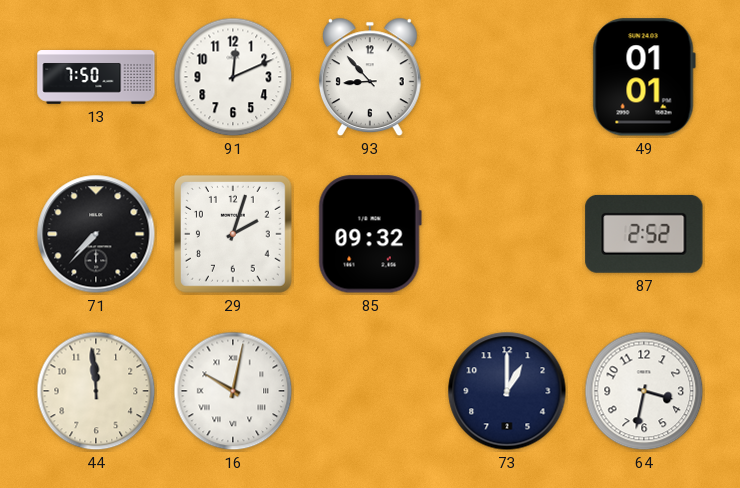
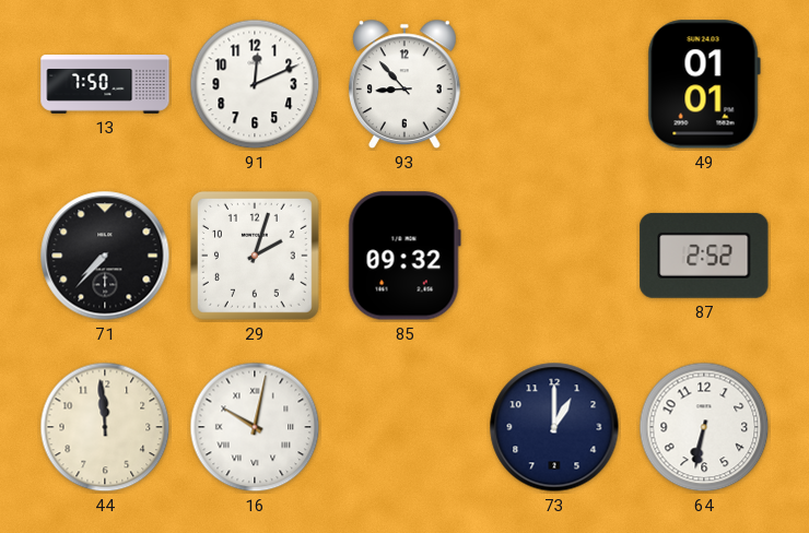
64: 3:32 -> 6:32 (704, 427)
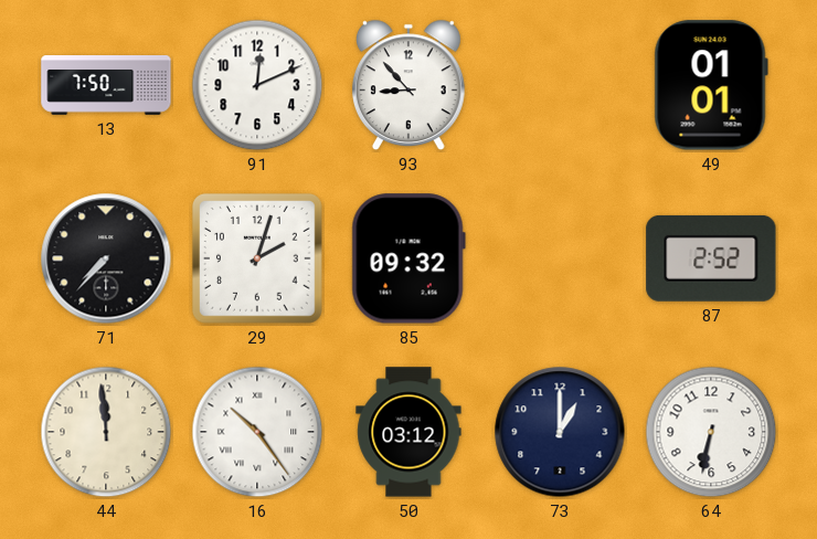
16: 10:02 -> 10:24 (257, 432)
50: none -> 03:12 (408, 432)
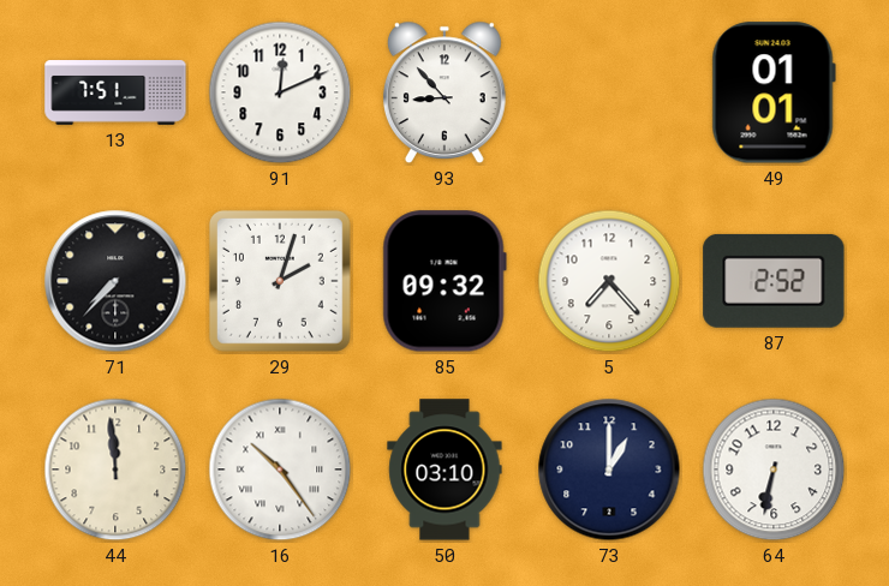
13: 7:50 -> 7:51 (115, 94)
5: none -> 7:23 (609, 281)
50: 03:12 -> 03:10 (444, 470)
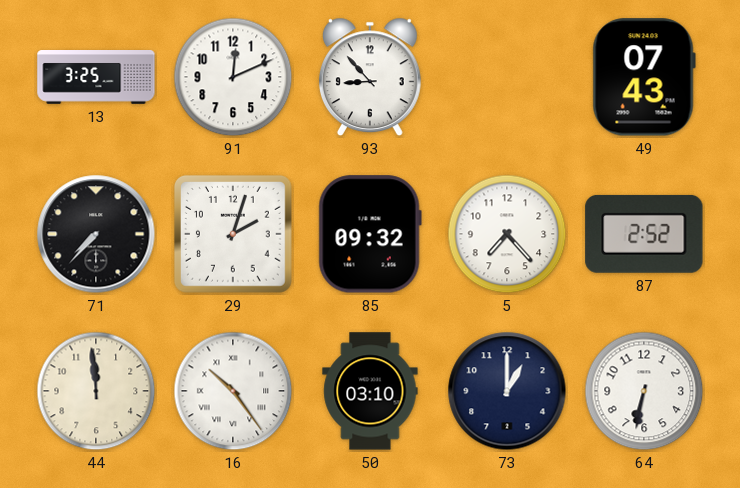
13: 7:51 -> 3:25 (96, 78)
49: 01:01 -> 07:43 (644, 77)
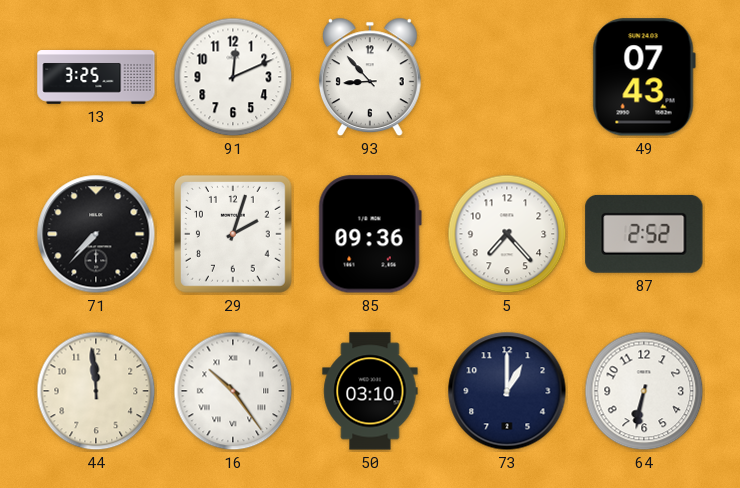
85: 09:32 -> 09:36 (370, 234)
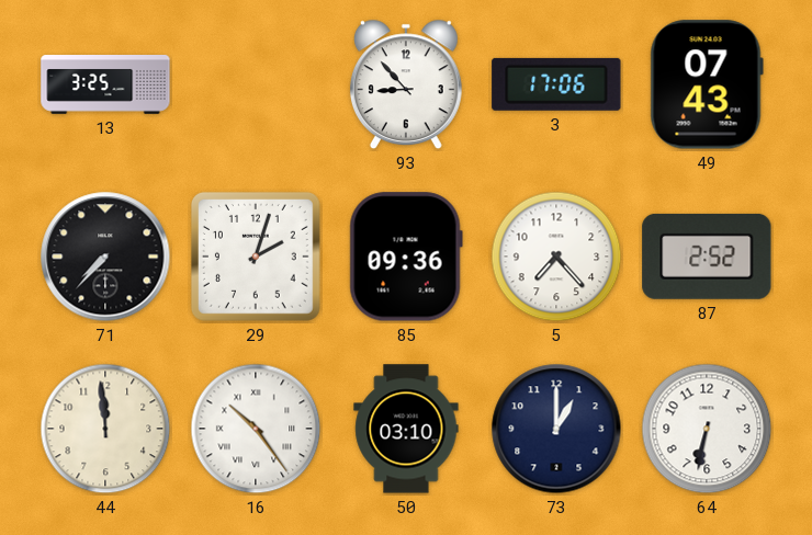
91: 12:11 -> none (233, 77)
3: none -> 17:06 (556, 84)
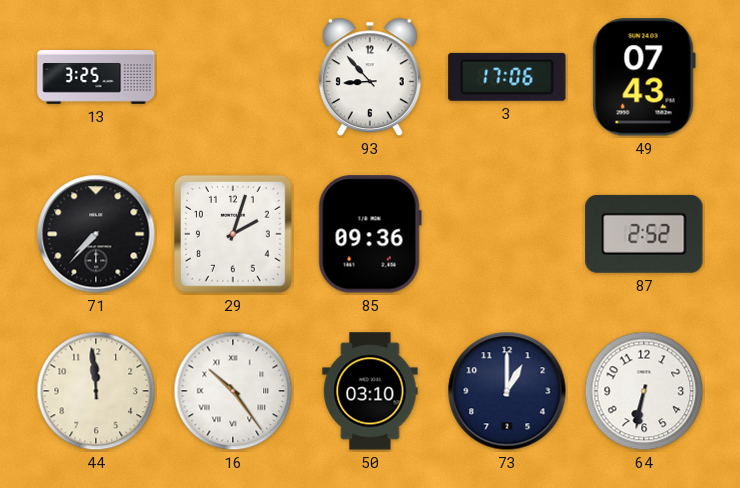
5: 7:23 -> none (556, 257)
